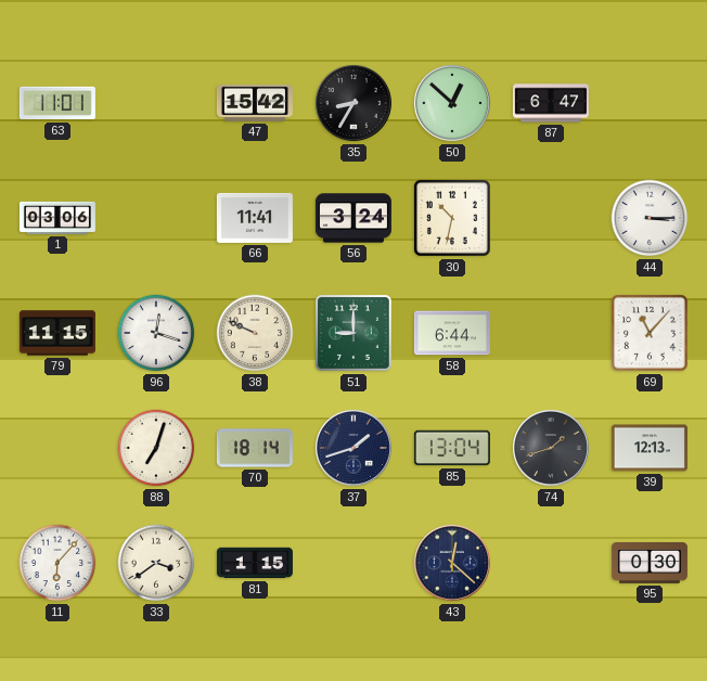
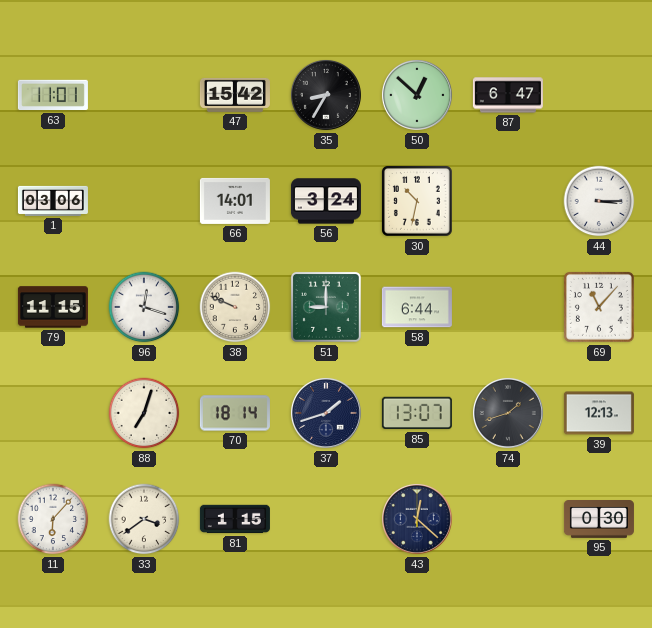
66: 11:41 -> 14:01 (235, 201)
85: 13:04 -> 13:07 (417, 413)
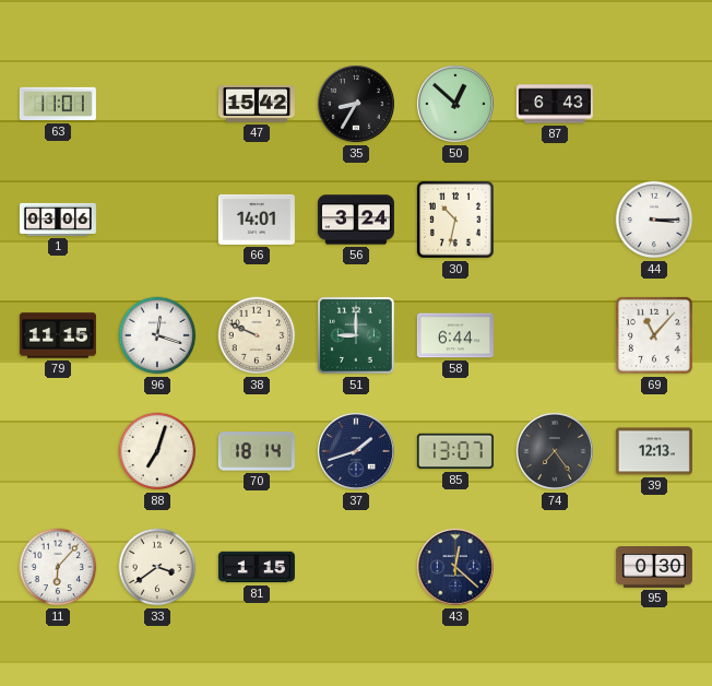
87: 6:47 -> 6:43 (555, 104)
74: 1:42 -> 7:24 (555, 451)
